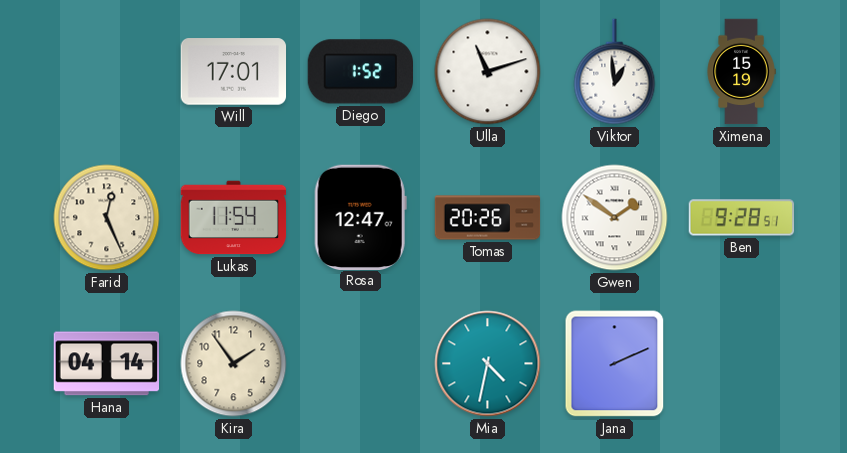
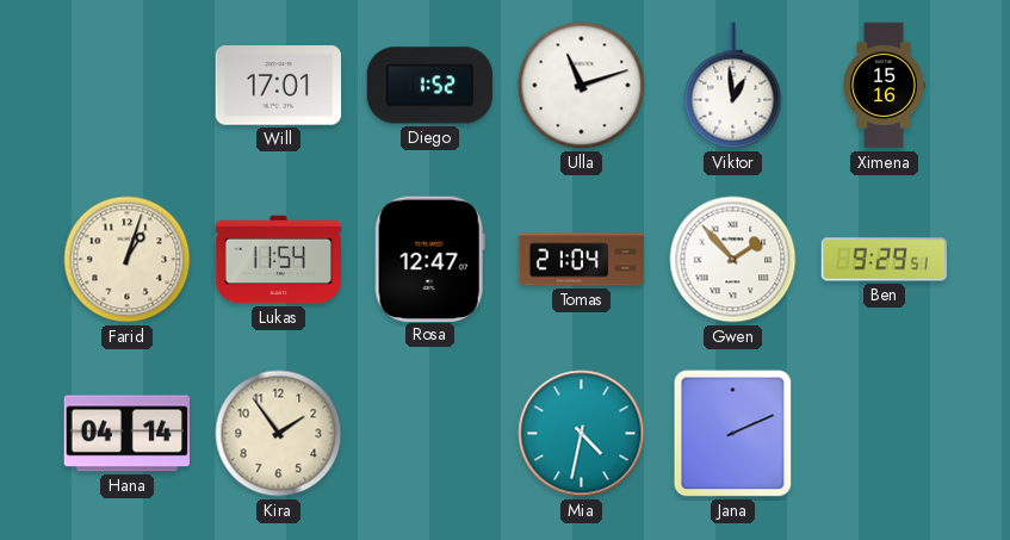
Ximena: 15:19 -> 15:16 (884, 86)
Farid: 12:26 -> 1:03 (128, 260)
Tomas: 20:26 -> 21:04 (582, 260)
Gwen: 1:51 -> 1:53 (733, 260)
Ben: 9:28 -> 9:29 (885, 260)
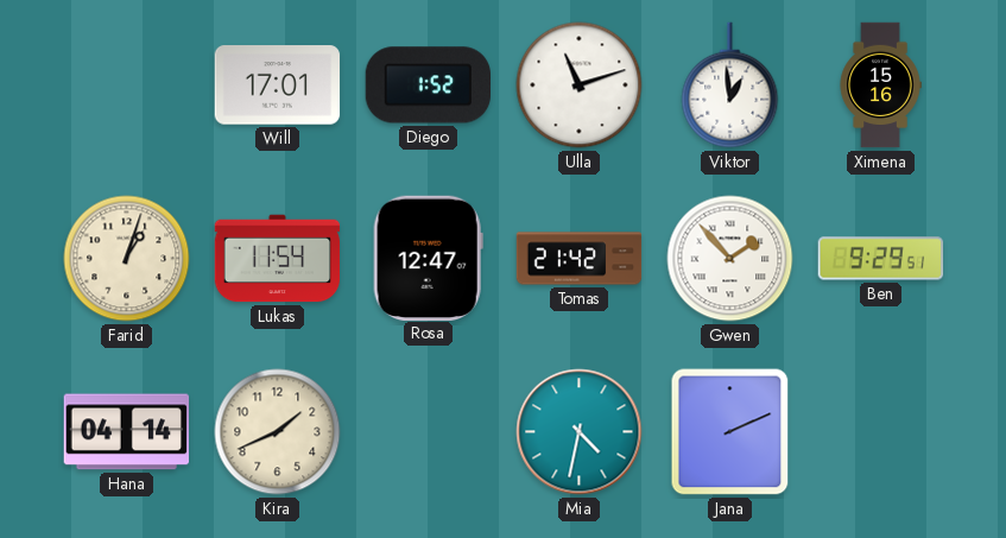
Tomas: 21:04 -> 21:42 (580, 259)
Kira: 1:54 -> 1:41 (278, 432)
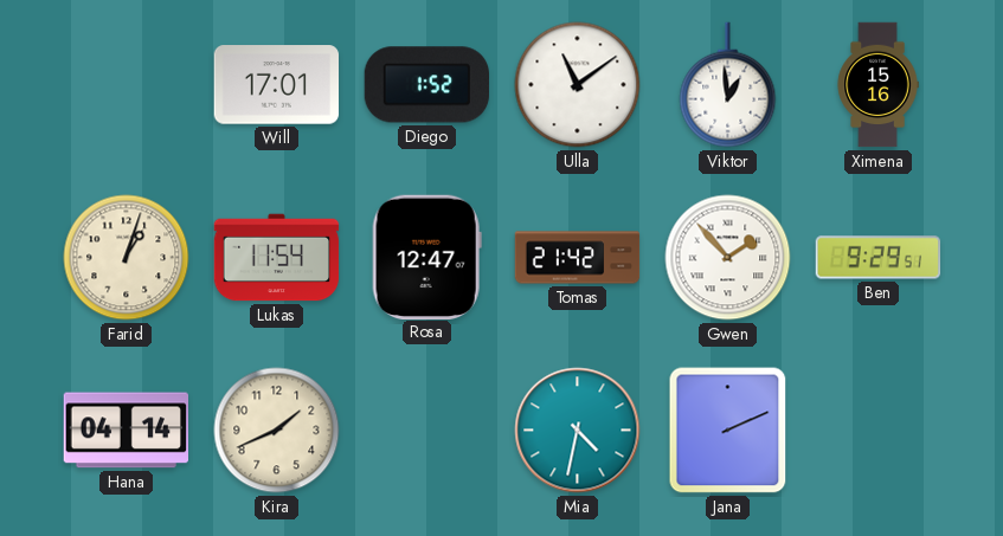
Ulla: 11:12 -> 11:09 (578, 85)
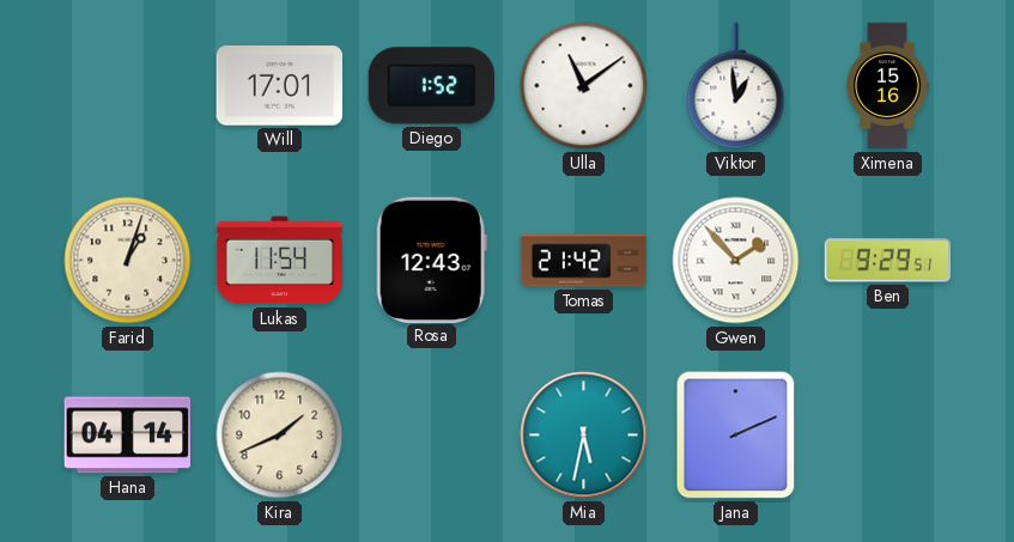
Rosa: 12:47 -> 12:43 (431, 260)
Mia: 4:32 -> 5:32 (584, 436)
